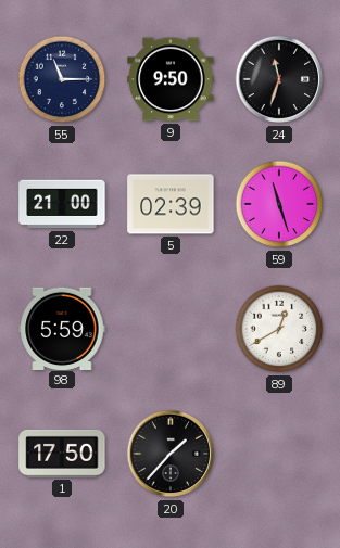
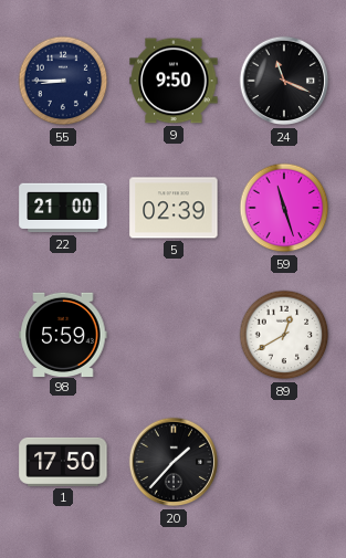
55: 11:15 -> 8:45 (63, 81)
24: 11:33 -> 11:19 (284, 81)
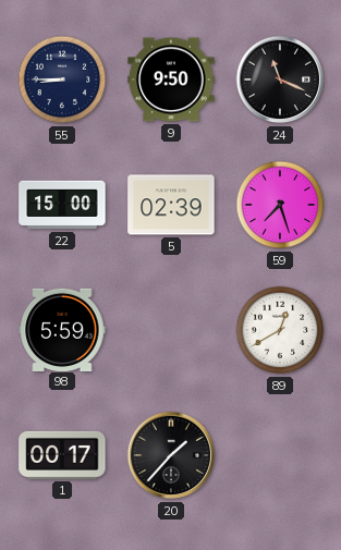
22: 21:00 -> 15:00 (62, 205)
59: 11:27 -> 7:27 (280, 205)
1: 17:50 -> 00:17 (62, 455)
